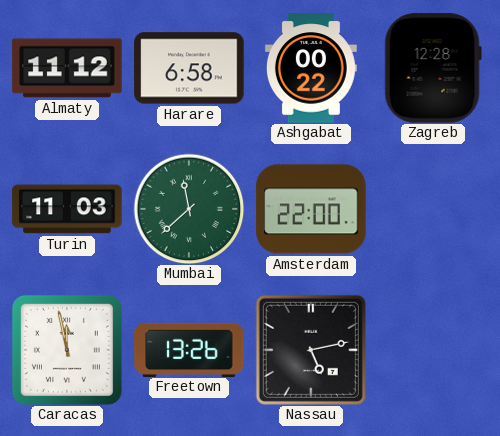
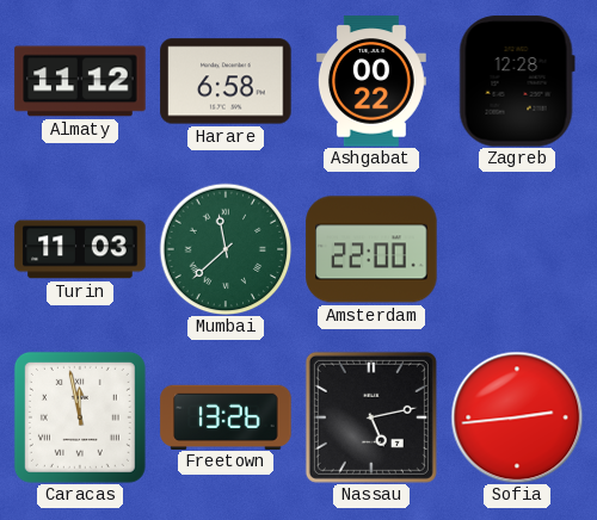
Sofia: none -> 2:44 (517, 417)
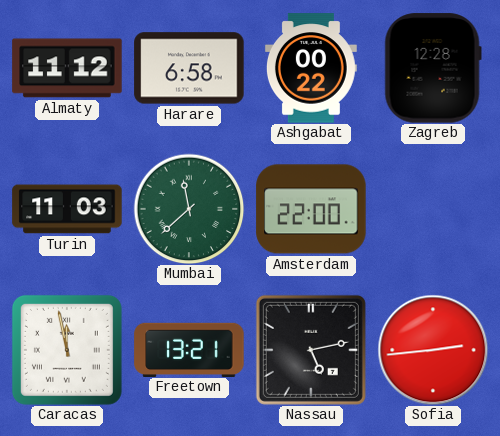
Freetown: 13:26 -> 13:21 (189, 349)
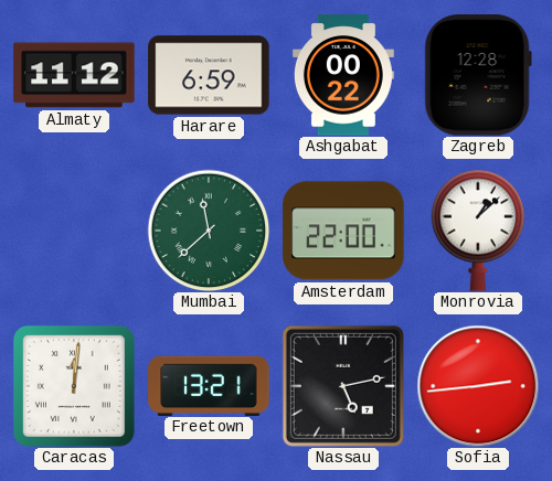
Harare: 6:58 -> 6:59 (209, 75)
Turin: 11:03 -> none (67, 209)
Monrovia: none -> 1:08 (478, 231)
Caracas: 11:58 -> 12:01 (74, 386)
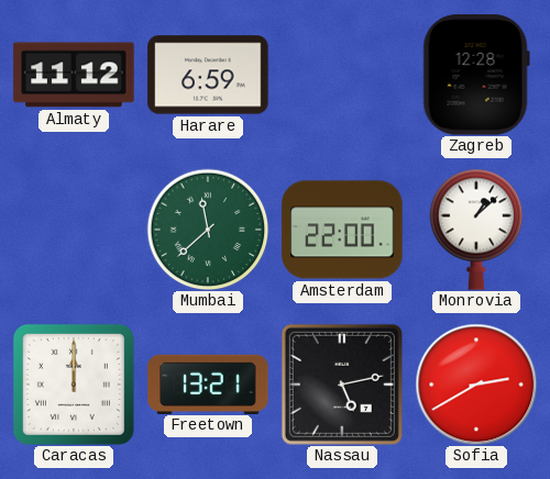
Ashgabat: 00:22 -> none (343, 75)
Caracas: 12:01 -> 12:00 (74, 385)
Sofia: 2:44 -> 2:40 (476, 385)
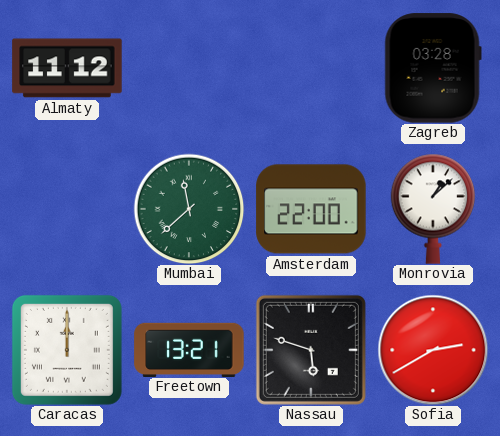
Harare: 6:59 -> none (208, 75)
Zagreb: 12:28 -> 03:28 (433, 68)
Nassau: 5:13 -> 5:48 (311, 350)
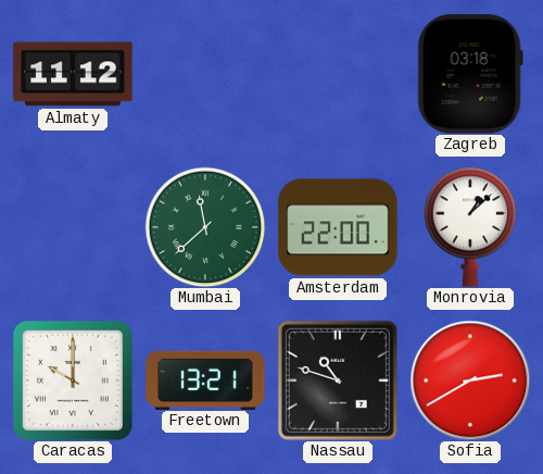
Zagreb: 03:28 -> 03:18 (470, 74)
Caracas: 12:00 -> 10:00 (73, 381)
Nassau: 5:48 -> 10:48 (338, 381)
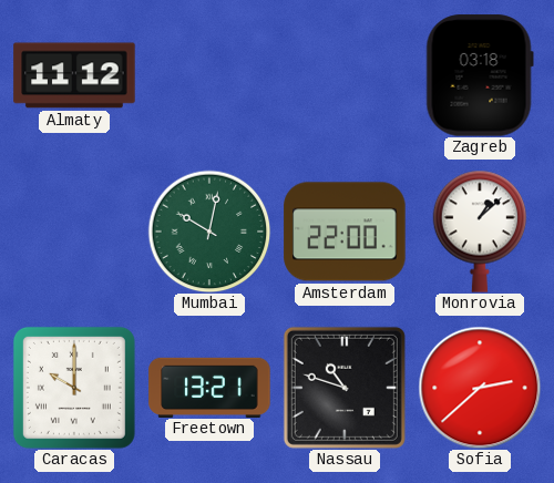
Mumbai: 11:38 -> 10:02 (209, 232)
Sofia: 2:40 -> 2:38 (480, 388)
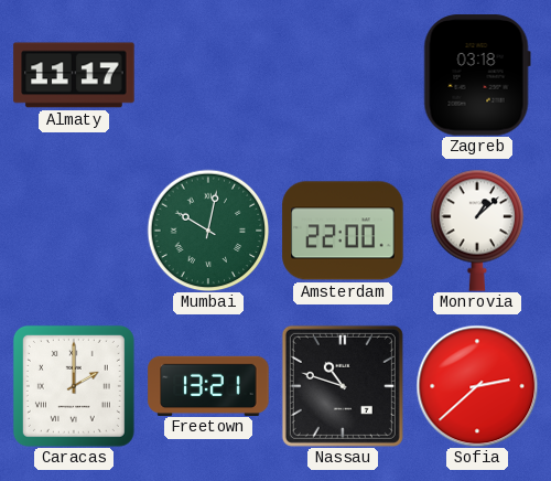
Almaty: 11:12 -> 11:17 (74, 75)
Caracas: 10:00 -> 2:00 (74, 386)
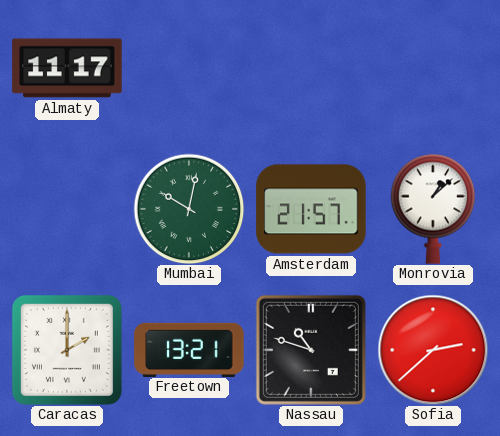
Zagreb: 03:18 -> none (477, 75)
Amsterdam: 22:00 -> 21:57 (311, 209)
